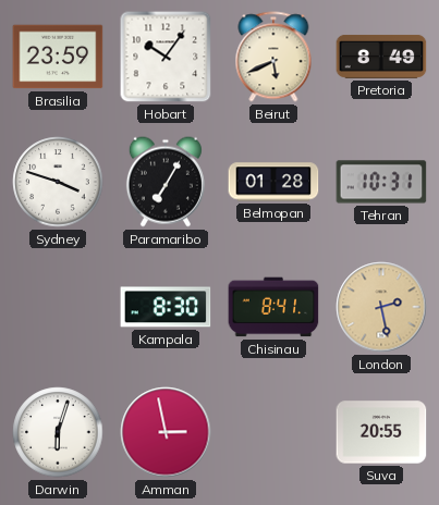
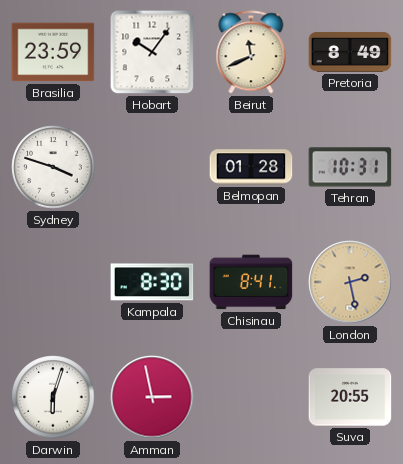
Beirut: 5:41 -> 11:41 (251, 52)
Paramaribo: 7:05 -> none (166, 182)
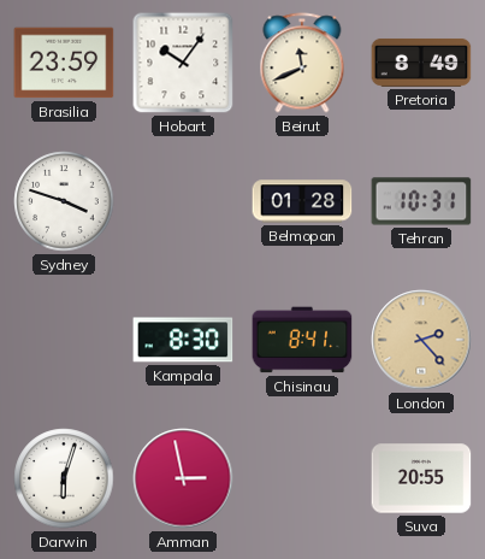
London: 2:28 -> 2:23 (421, 340)
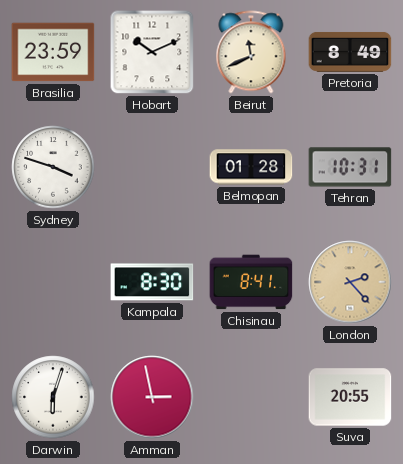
Hobart: 10:06 -> 10:11 (152, 52)
